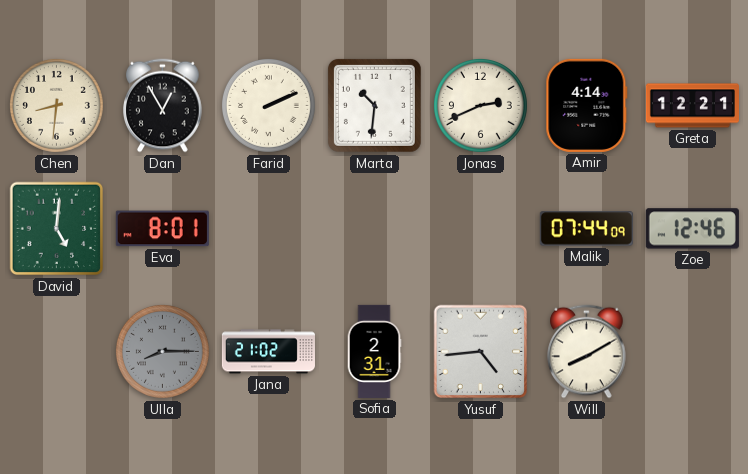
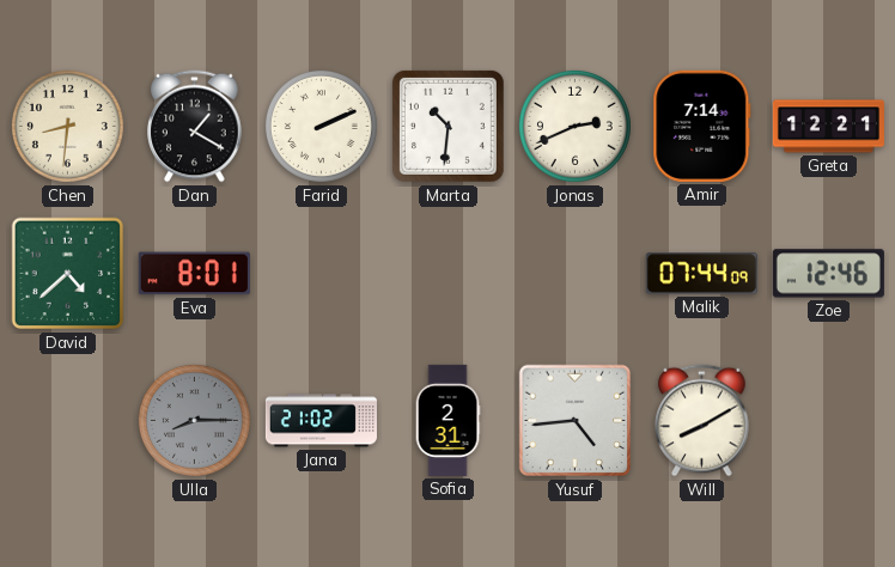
Dan: 12:55 -> 1:20 (195, 127)
Amir: 4:14 -> 7:14 (702, 126)
David: 5:01 -> 4:38 (68, 274)
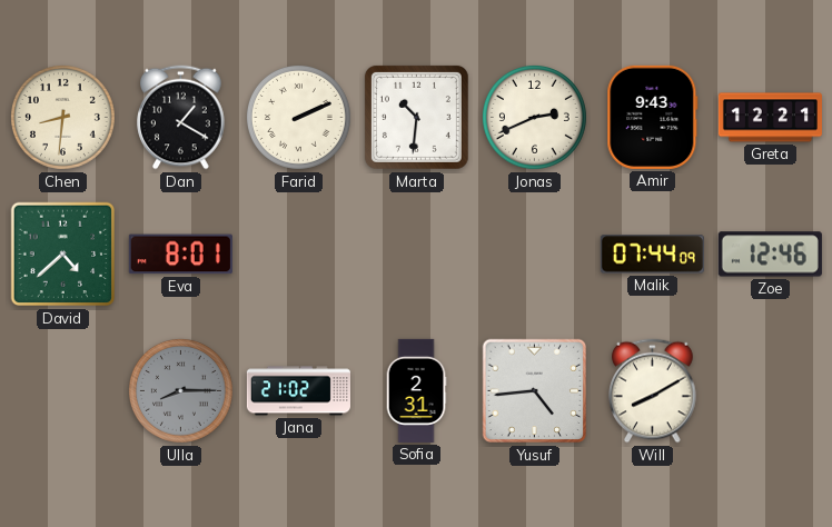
Amir: 7:14 -> 9:43 (653, 117)
